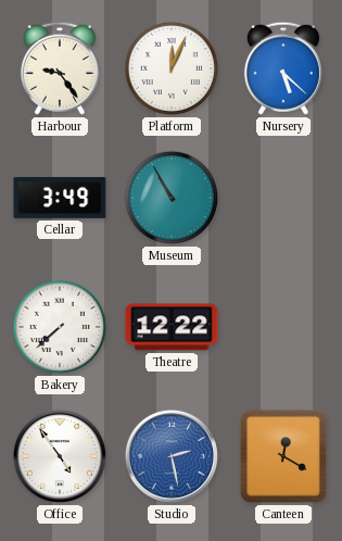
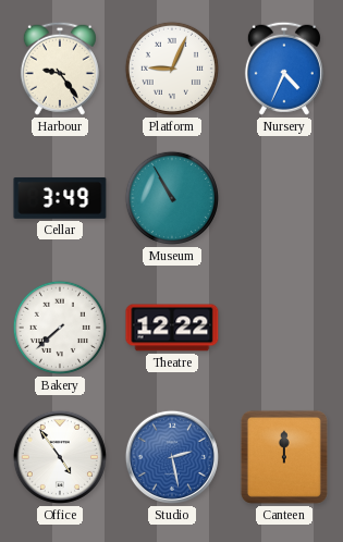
Platform: 12:04 -> 9:04 (172, 69)
Nursery: 5:22 -> 4:34 (284, 69)
Canteen: 12:20 -> 12:00 (284, 457)
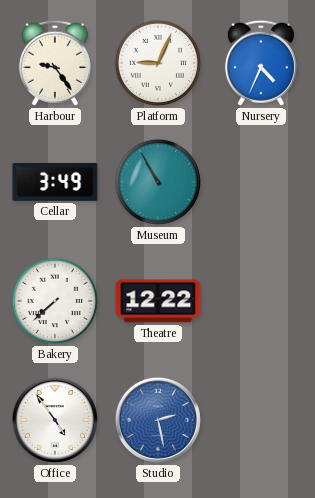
Canteen: 12:00 -> none (284, 457)
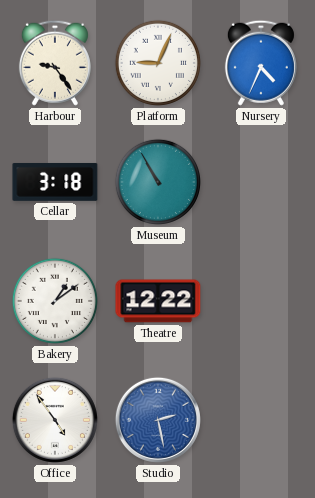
Cellar: 3:49 -> 3:18 (55, 182)
Bakery: 7:38 -> 1:09 (55, 301)
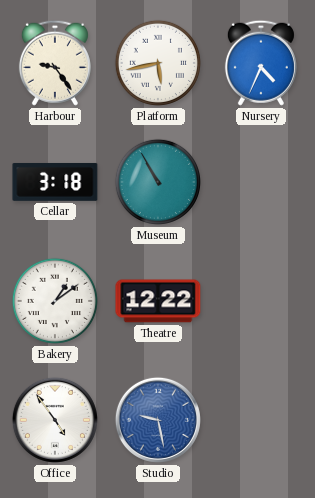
Platform: 9:04 -> 5:43 (158, 63)
Studio: 2:28 -> 9:28 (158, 420)
